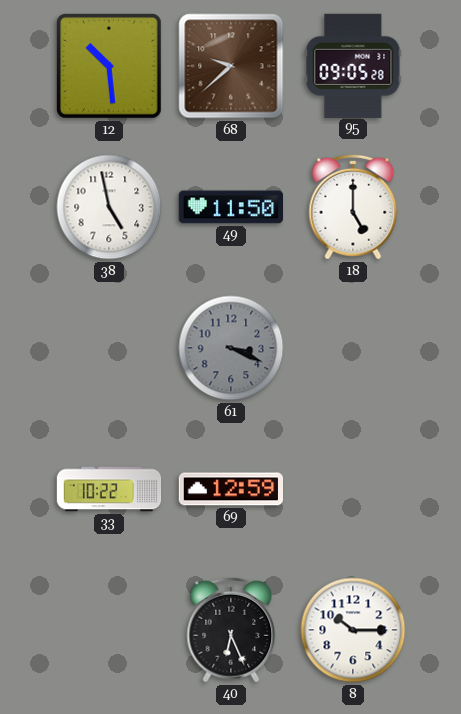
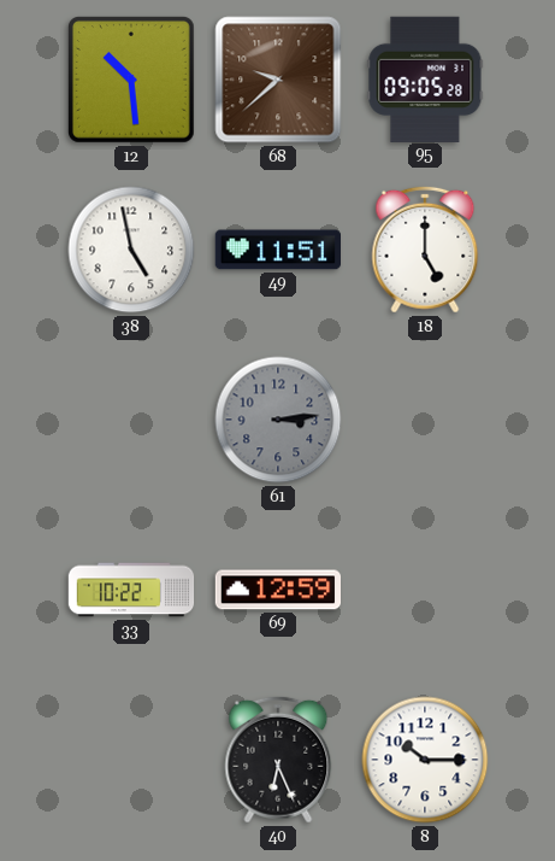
49: 11:50 -> 11:51 (277, 250)
61: 3:19 -> 3:14 (278, 420)
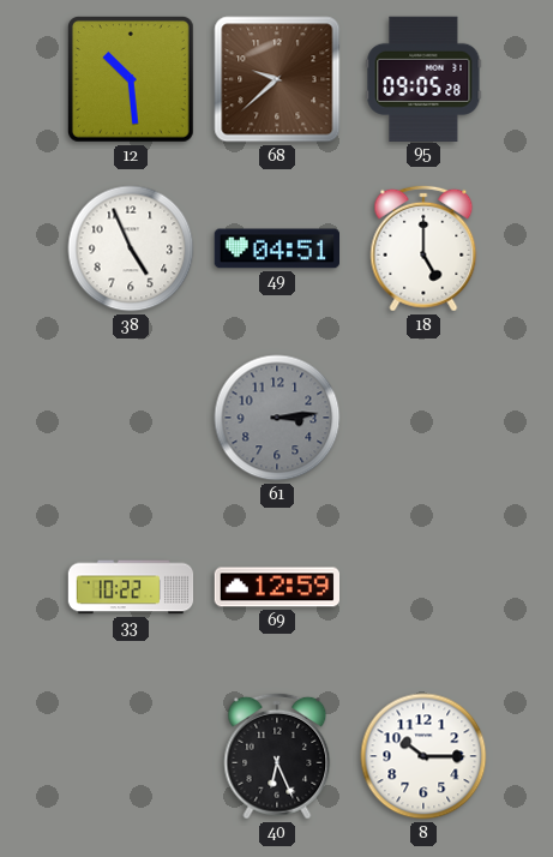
38: 4:58 -> 4:56 (131, 248)
49: 11:51 -> 04:51 (276, 248)
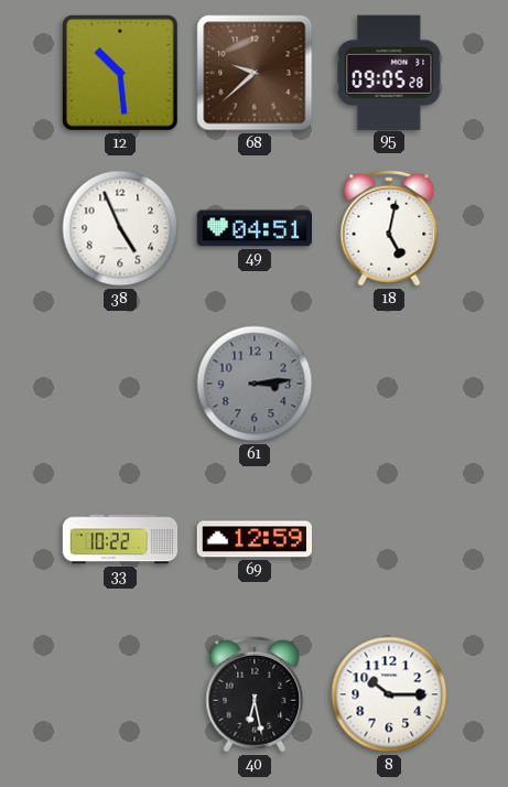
18: 5:00 -> 5:02 (389, 228)
40: 6:26 -> 6:28 (255, 694)
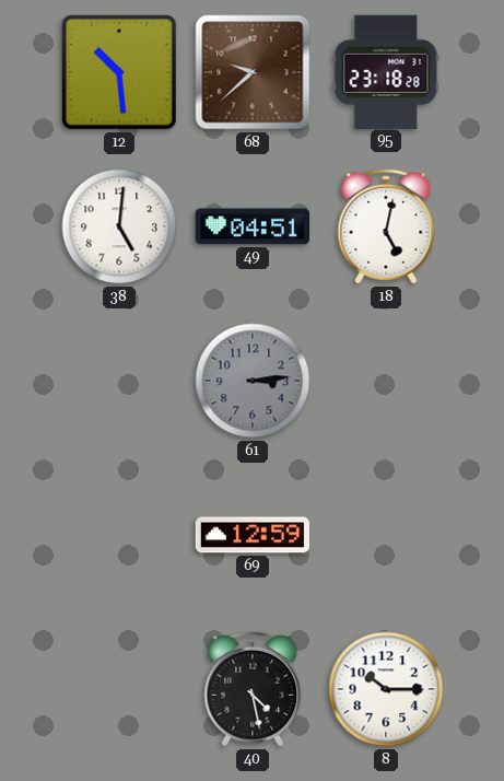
95: 09:05 -> 23:18 (386, 71)
38: 4:56 -> 5:01 (119, 226)
33: 10:22 -> none (120, 539)
40: 6:28 -> 4:28 (253, 689)
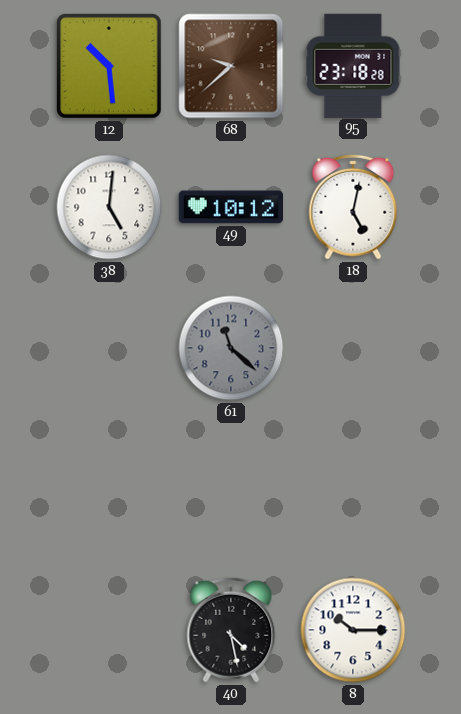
49: 04:51 -> 10:12 (230, 207)
61: 3:14 -> 11:22 (231, 348)
69: 12:59 -> none (251, 535)
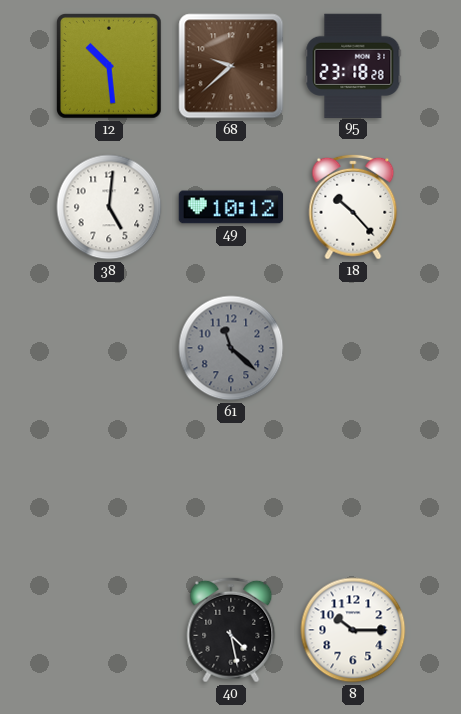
18: 5:02 -> 10:23 (353, 207)
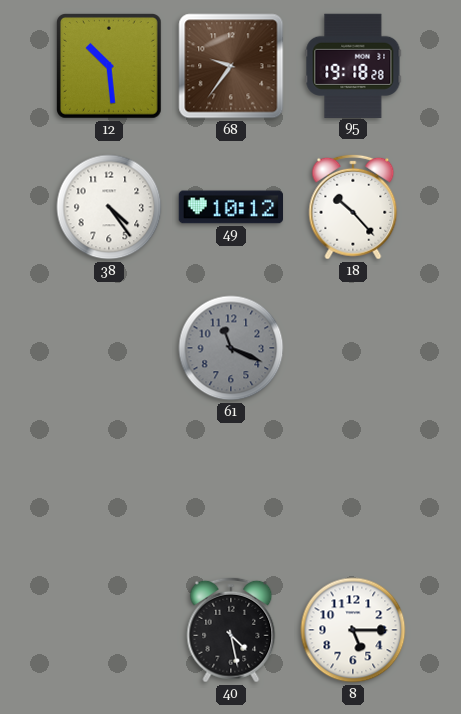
68: 9:38 -> 9:36 (231, 66)
95: 23:18 -> 19:18 (353, 65)
38: 5:01 -> 4:24 (109, 207)
61: 11:22 -> 11:19 (231, 348)
8: 10:15 -> 5:15 (353, 630)
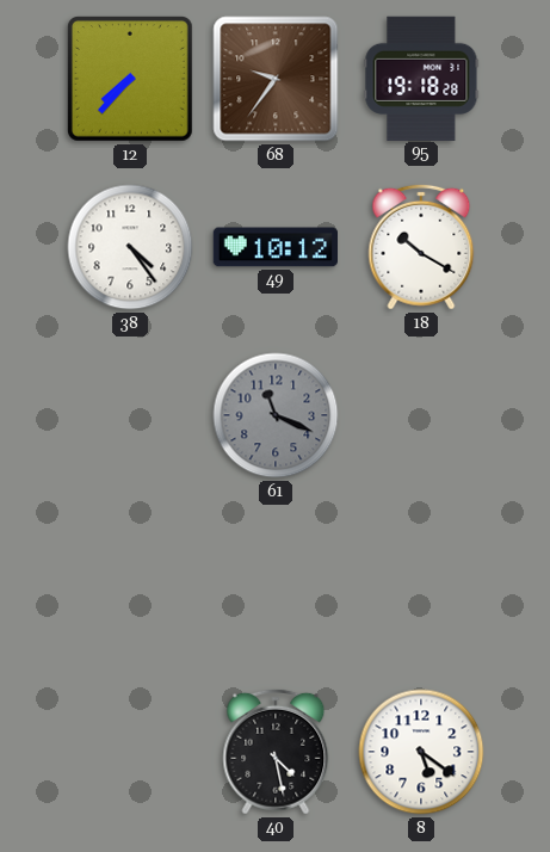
12: 10:29 -> 7:37 (130, 79)
18: 10:23 -> 10:20 (421, 247)
8: 5:15 -> 5:21 (421, 752)
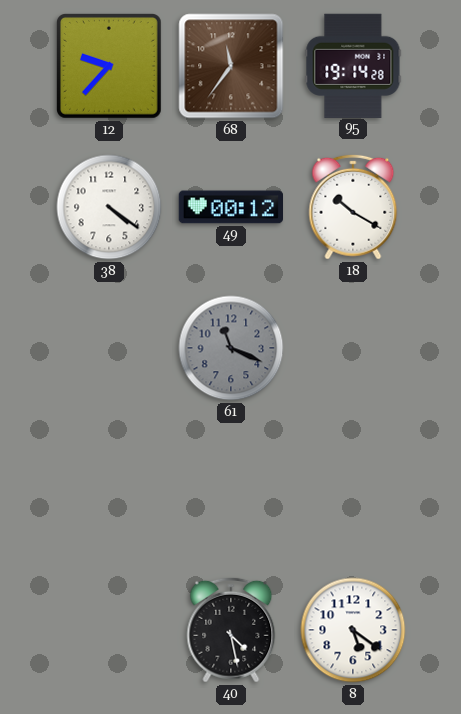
12: 7:37 -> 9:37 (109, 66)
68: 9:36 -> 11:36 (231, 66)
95: 19:18 -> 19:14 (353, 65)
38: 4:24 -> 4:21 (109, 207)
49: 10:12 -> 00:12 (230, 207)
